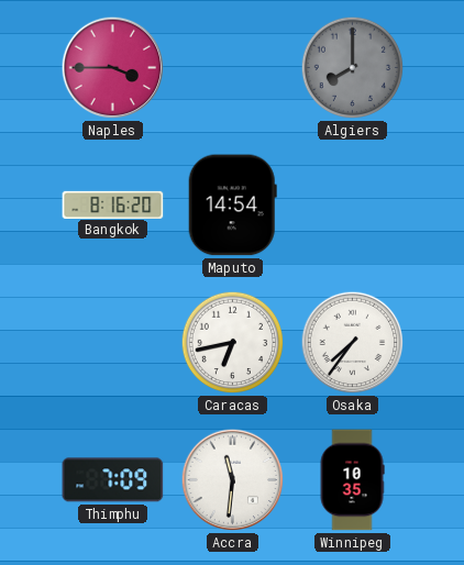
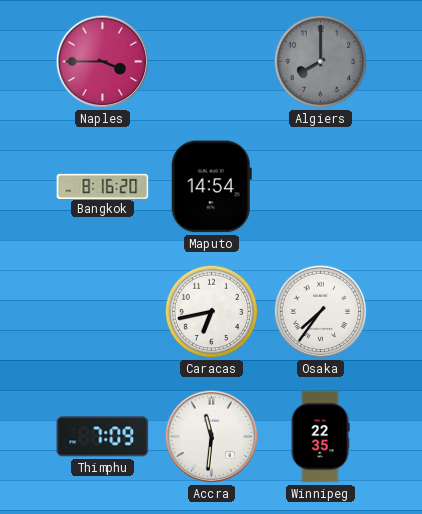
Winnipeg: 10:35 -> 22:35 (320, 437)
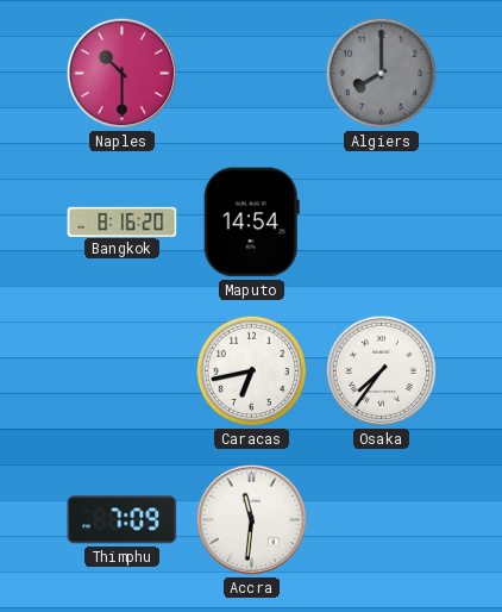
Naples: 3:45 -> 10:30 (123, 74)
Winnipeg: 22:35 -> none (320, 437)
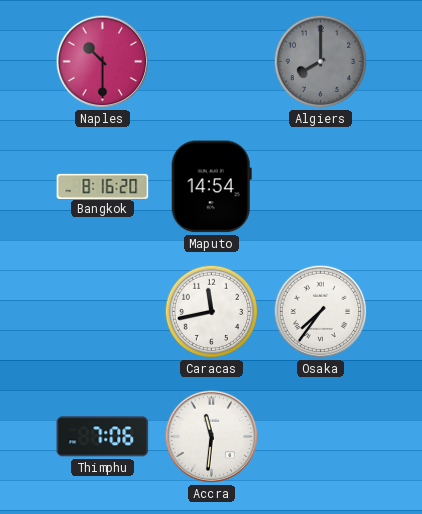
Caracas: 6:43 -> 11:43 (212, 312)
Thimphu: 7:09 -> 7:06 (103, 437)
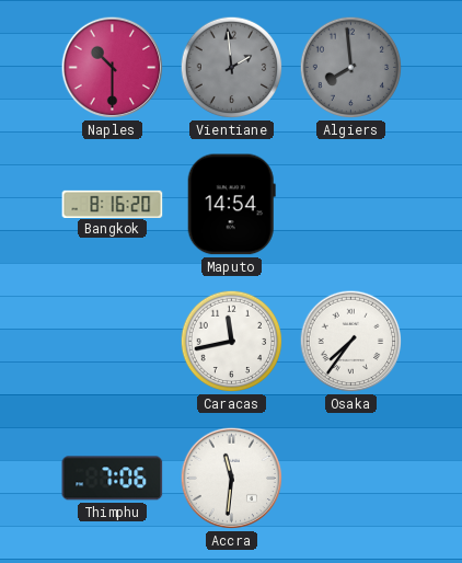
Vientiane: none -> 1:59 (232, 68)
Algiers: 8:00 -> 7:59 (351, 68)
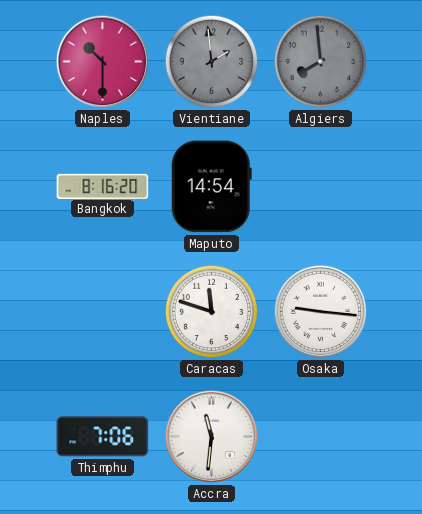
Caracas: 11:43 -> 11:48 (212, 312)
Osaka: 7:36 -> 9:16 (321, 312)
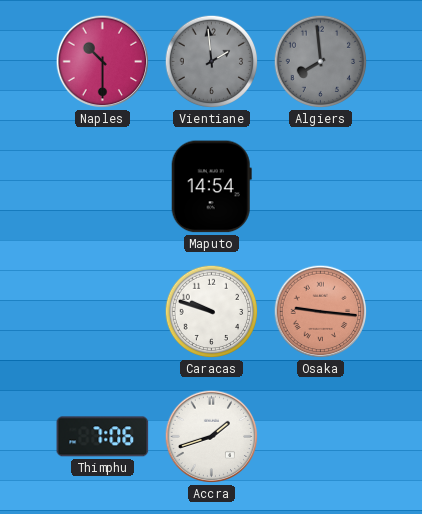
Bangkok: 8:16 -> none (103, 186)
Caracas: 11:48 -> 9:48 (212, 312)
Osaka dial: white -> salmon (321, 312)
Accra: 11:31 -> 1:42 (212, 437)
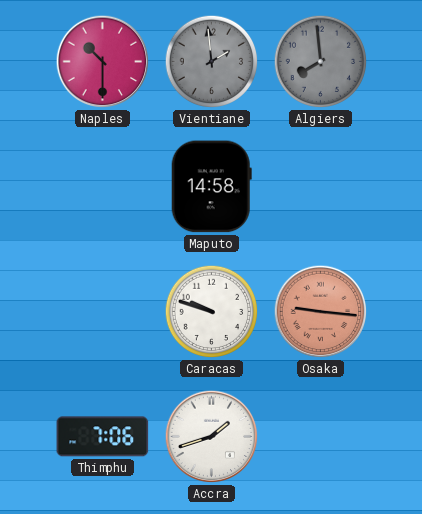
Maputo: 14:54 -> 14:58 (211, 187)
